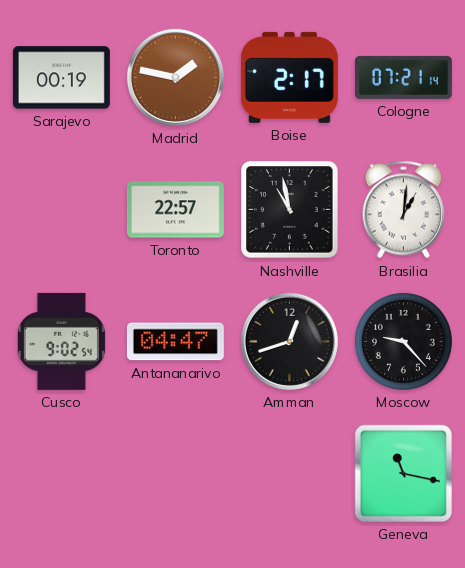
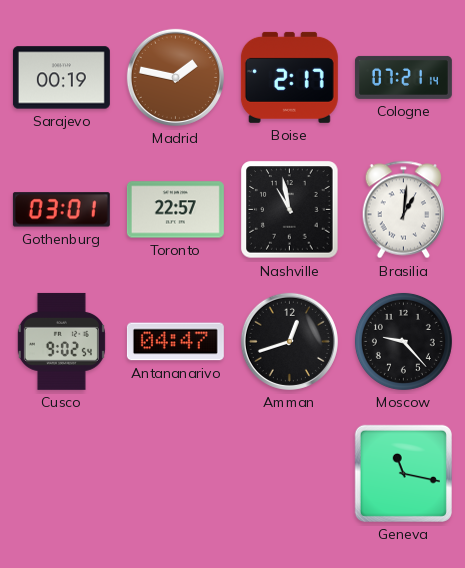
Gothenburg: none -> 03:01 (61, 210)
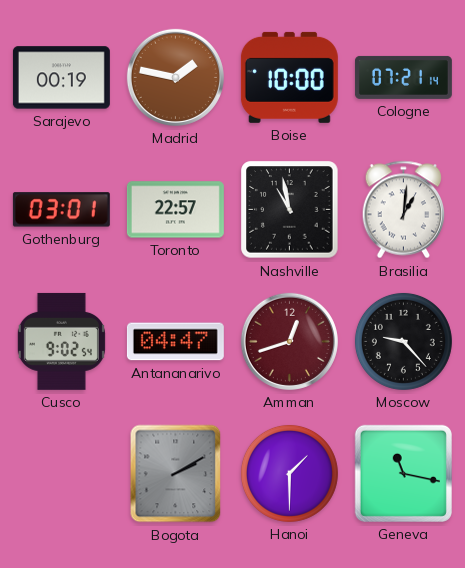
Boise: 2:17 -> 10:00 (289, 77)
Amman dial: black -> burgundy (289, 341)
Bogota: none -> 2:10 (176, 474)
Hanoi: none -> 1:30 (289, 473)
